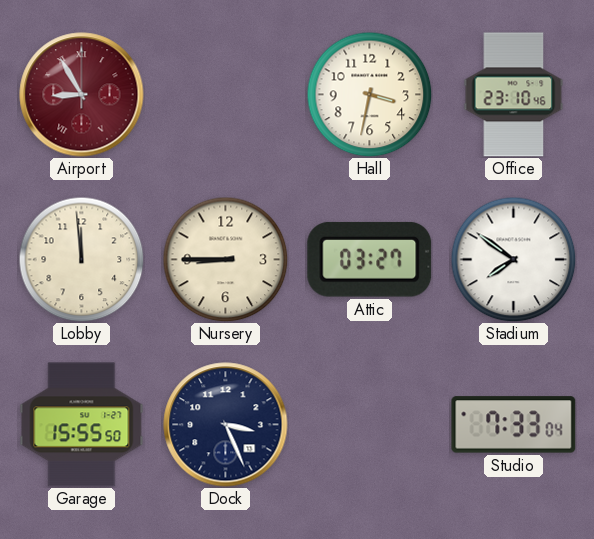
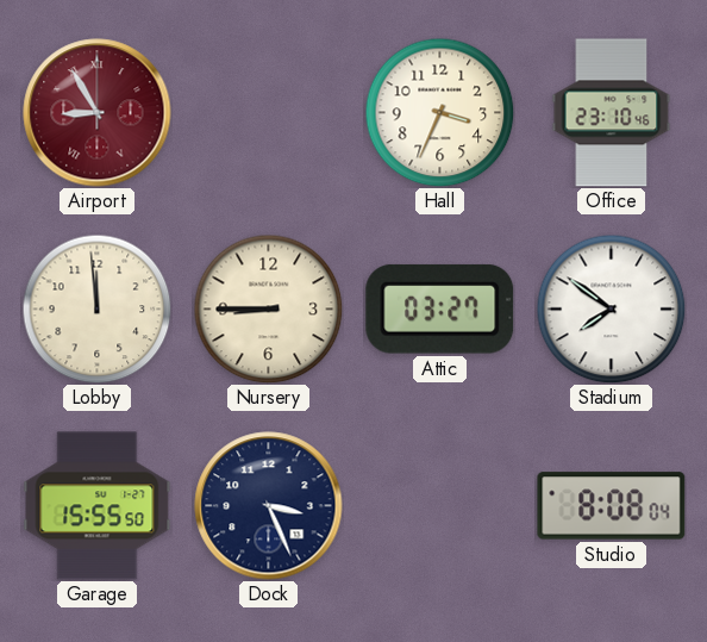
Hall: 3:32 -> 3:34 (439, 112)
Studio: 7:33 -> 8:08 (612, 506)
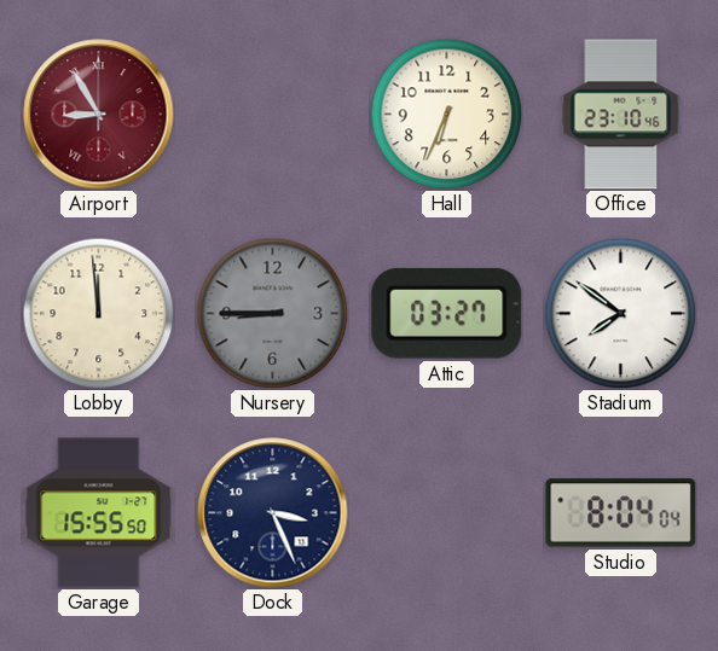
Hall: 3:34 -> 6:34 (446, 114)
Nursery dial: cream -> grey (272, 313)
Studio: 8:08 -> 8:04 (621, 513)
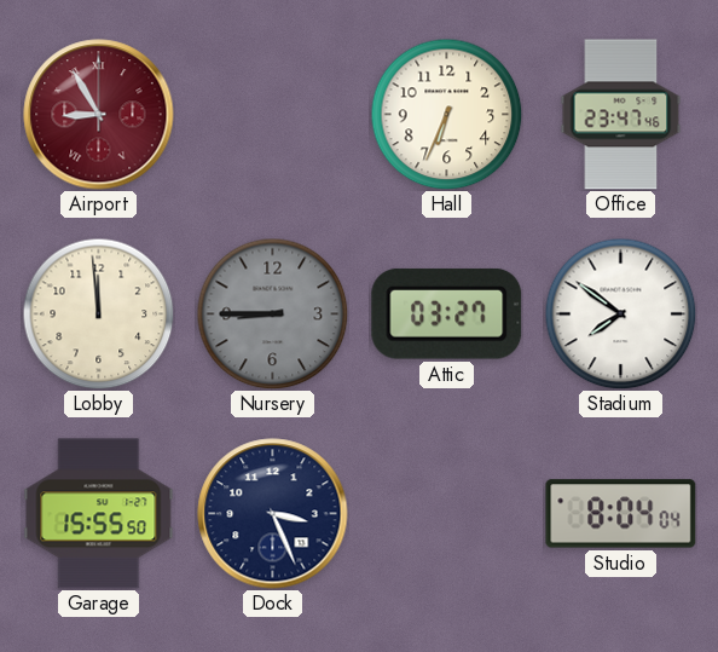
Office: 23:10 -> 23:47 (621, 115)
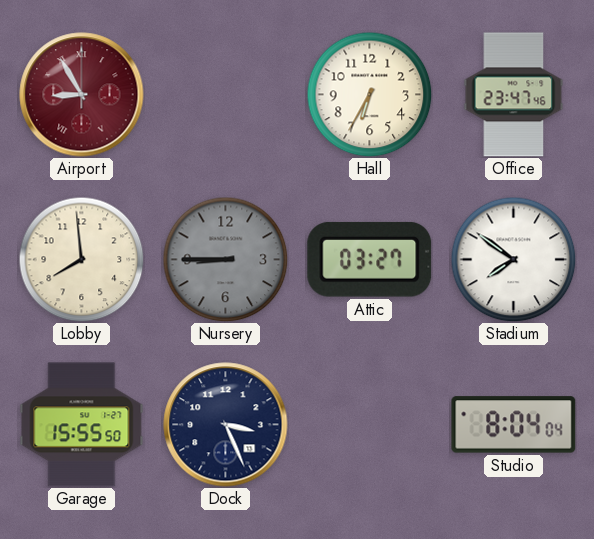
Hall: 6:34 -> 6:35 (369, 94)
Lobby: 11:59 -> 7:59 (81, 259)
